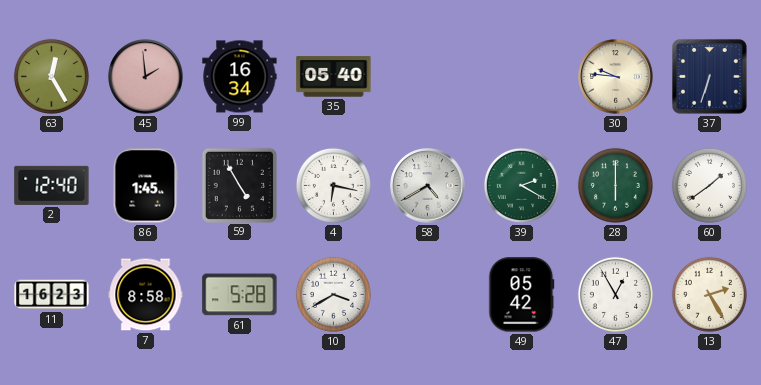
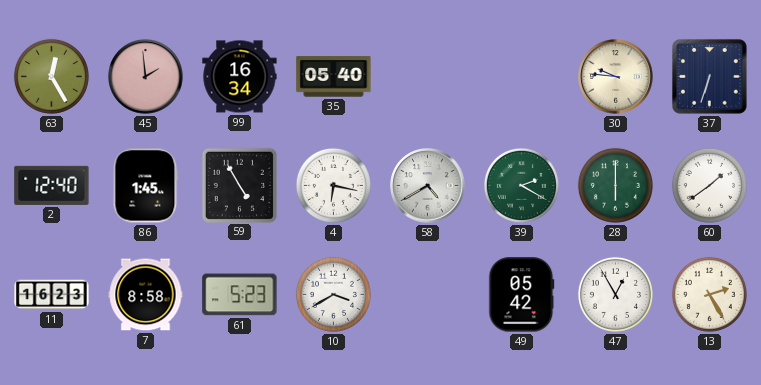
61: 5:28 -> 5:23 (240, 295)
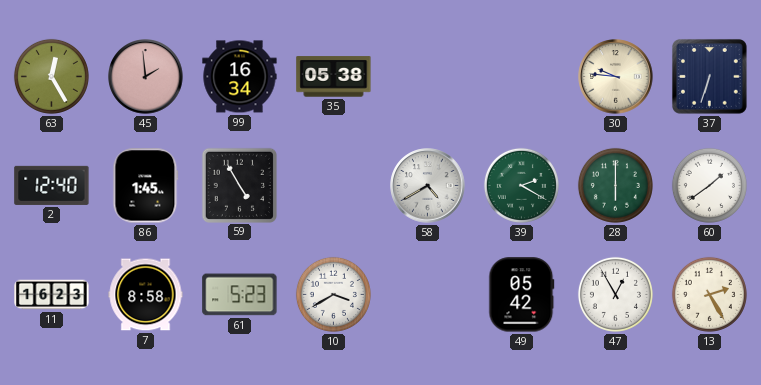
35: 05:40 -> 05:38 (334, 77)
4: 6:17 -> none (333, 185)
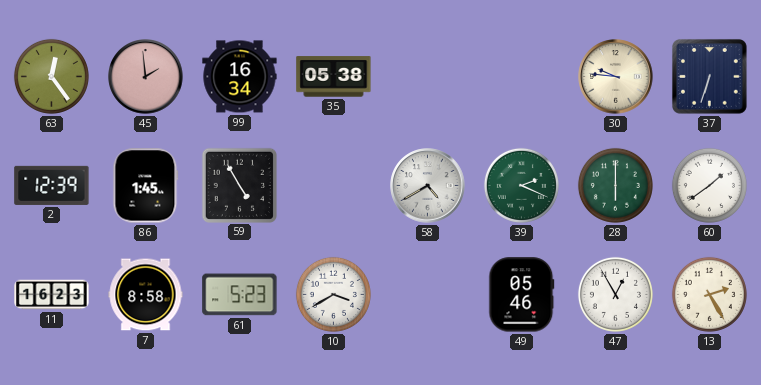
63: 12:25 -> 12:24 (51, 76)
2: 12:40 -> 12:39 (52, 185)
39: 2:20 -> 2:19 (521, 185)
49: 05:42 -> 05:46 (522, 295)
